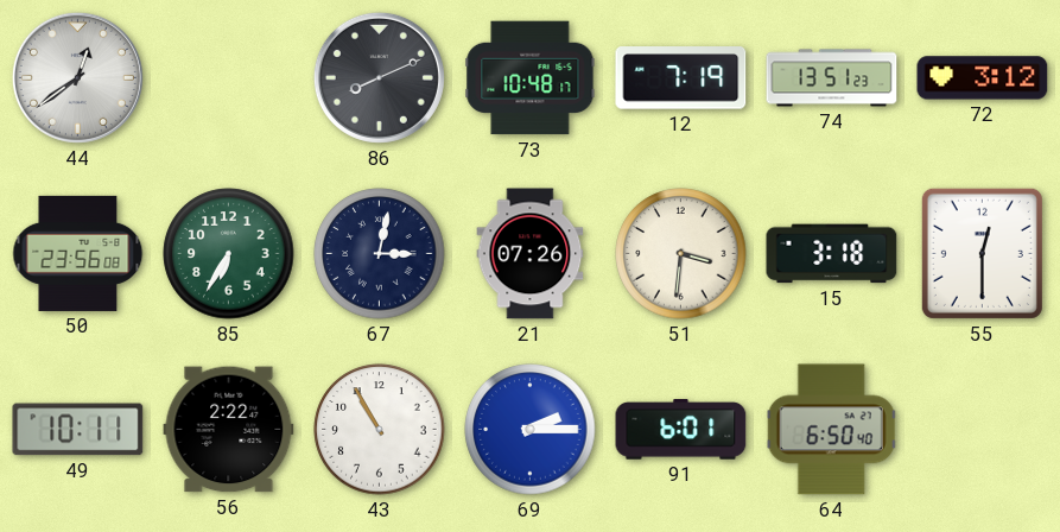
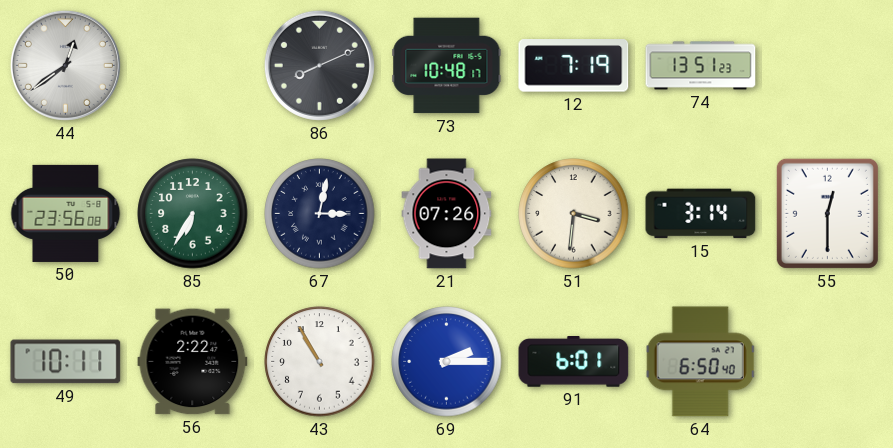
72: 3:12 -> none (983, 78)
15: 3:18 -> 3:14 (701, 214)
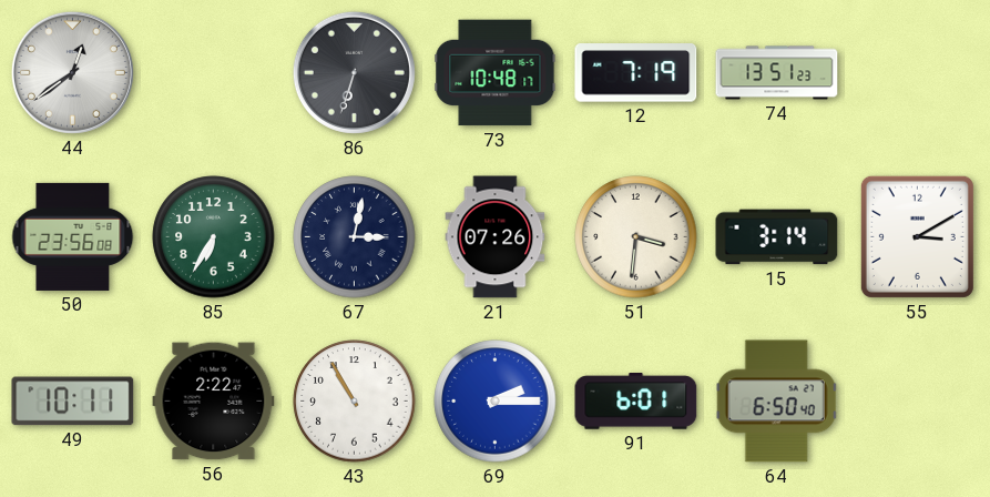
86: 8:11 -> 6:33 (354, 72)
55: 12:30 -> 3:10 (917, 236)
